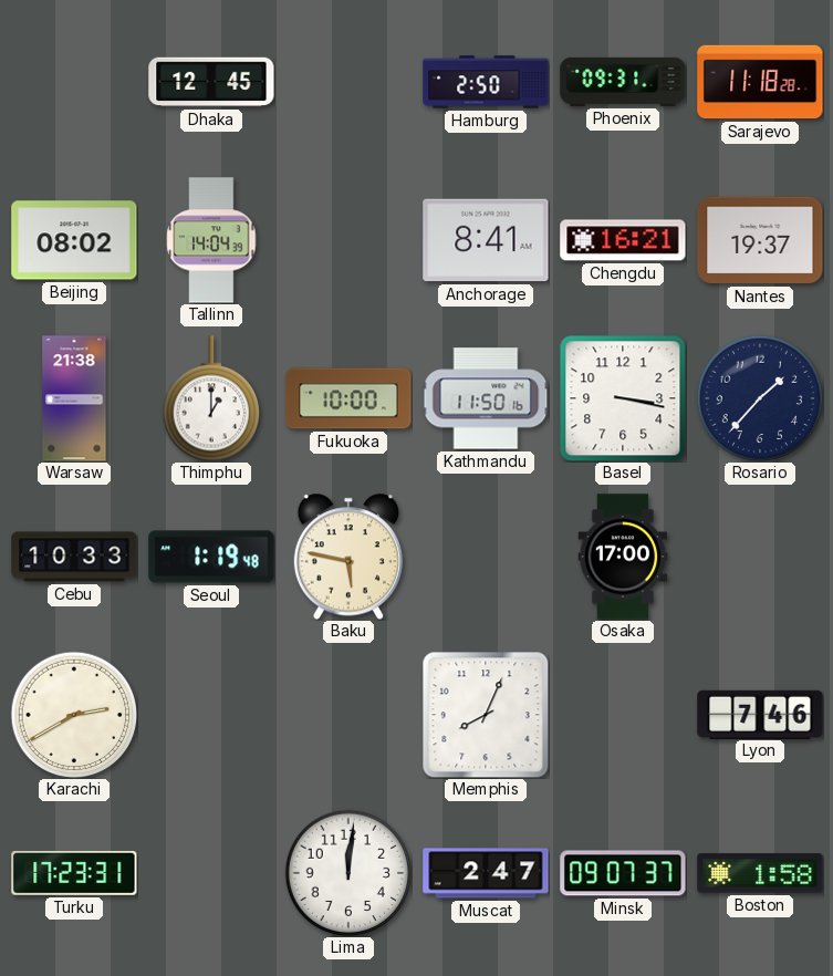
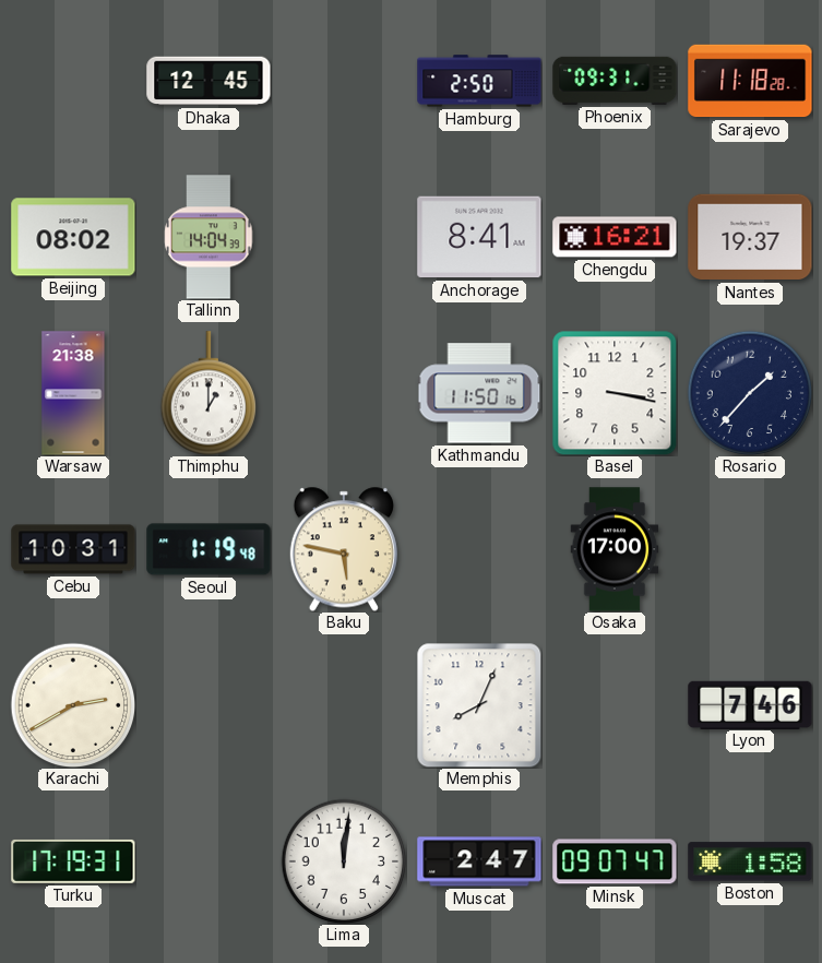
Fukuoka: 10:00 -> none (348, 398)
Cebu: 10:33 -> 10:31 (73, 549)
Turku: 17:23 -> 17:19 (73, 861)
Minsk: 09:07:37 -> 09:07:47 (615, 861)
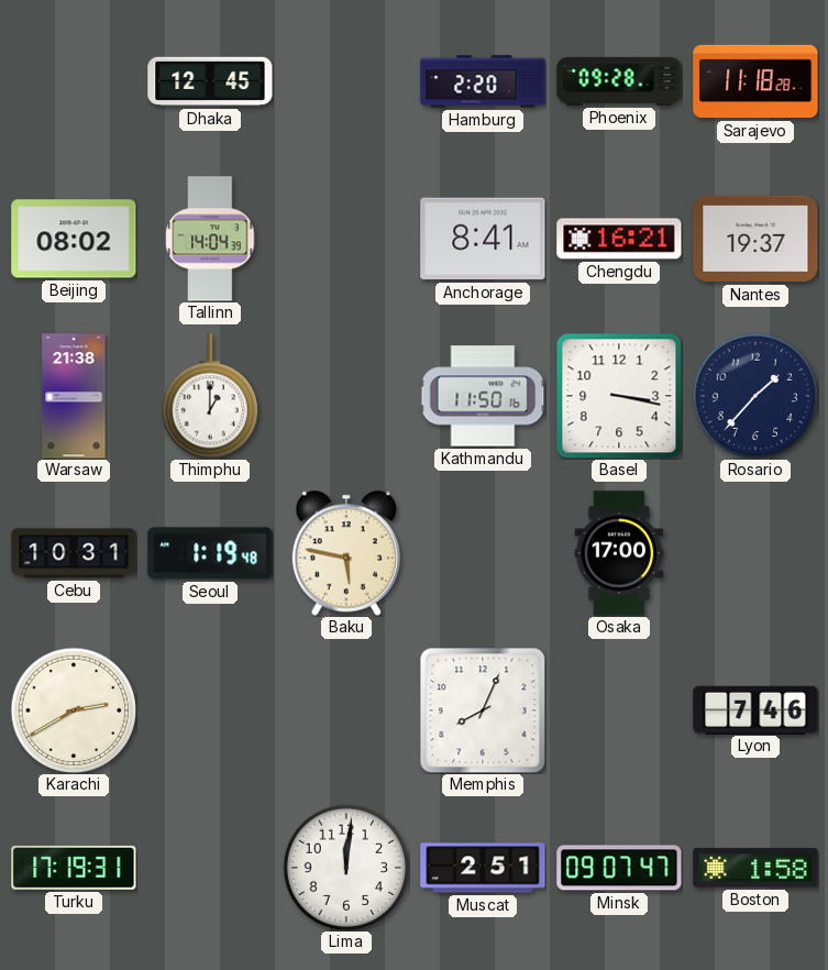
Hamburg: 2:50 -> 2:20 (483, 81)
Phoenix: 09:31 -> 09:28 (619, 81)
Muscat: 2:47 -> 2:51 (483, 868)
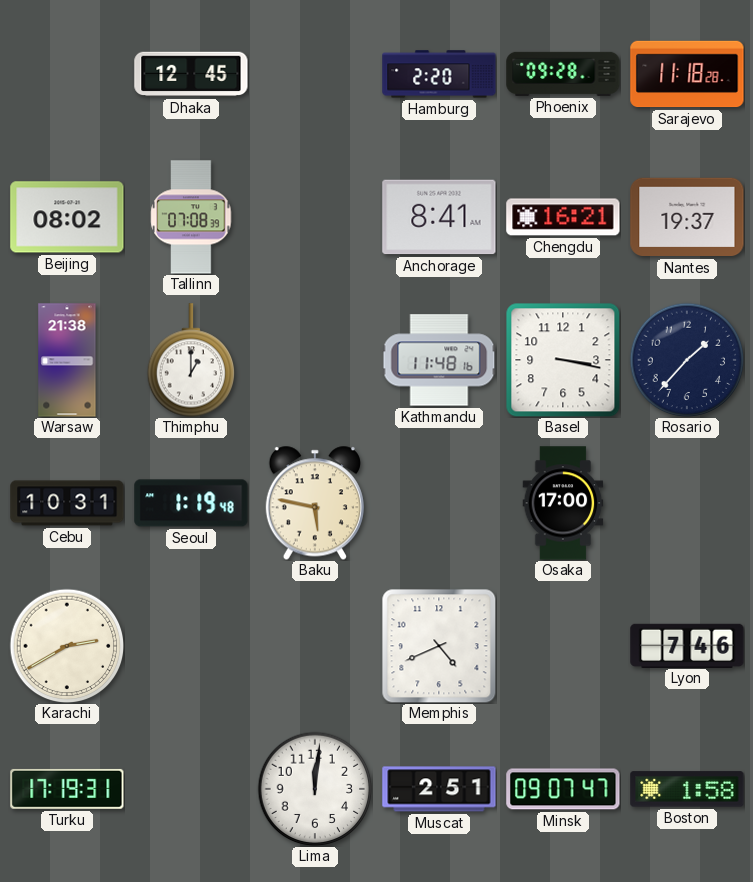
Tallinn: 14:04 -> 07:08 (191, 217)
Kathmandu: 11:50 -> 11:48 (439, 360)
Memphis: 8:04 -> 4:41 (439, 646)
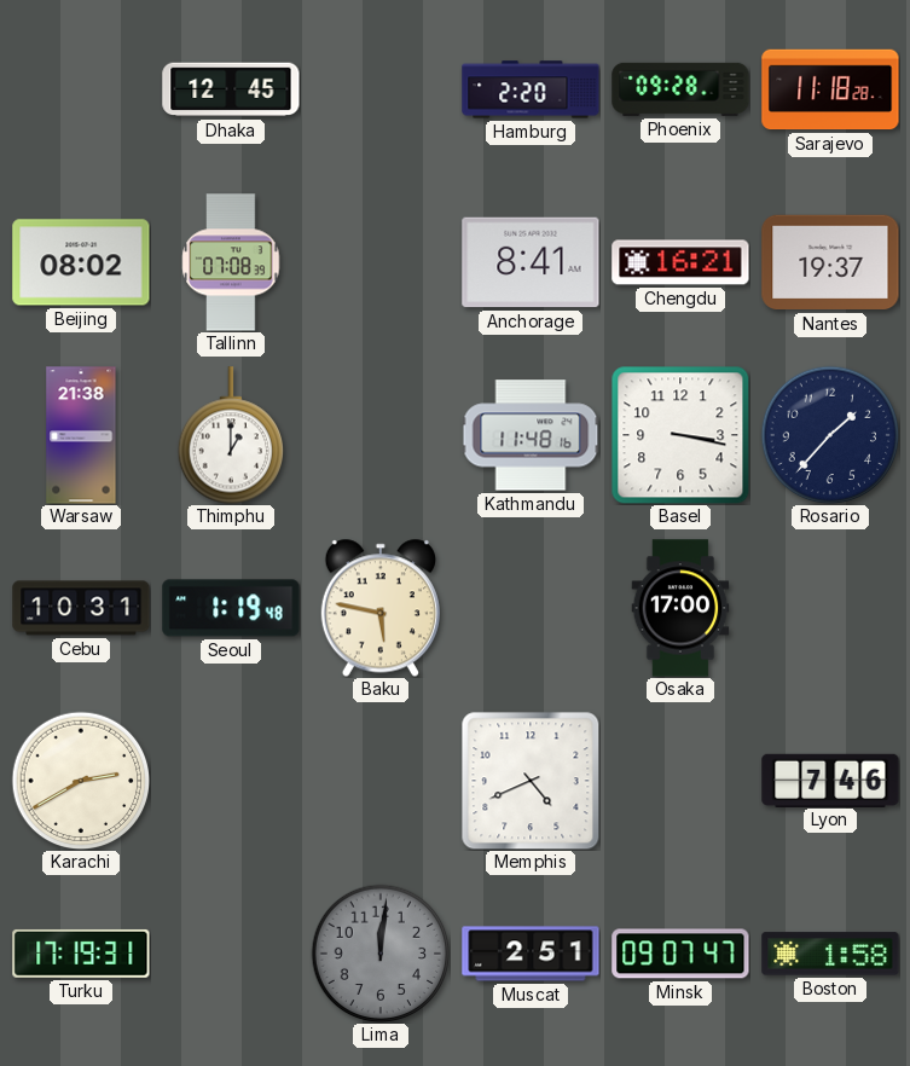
Lima dial: white -> grey (381, 954)
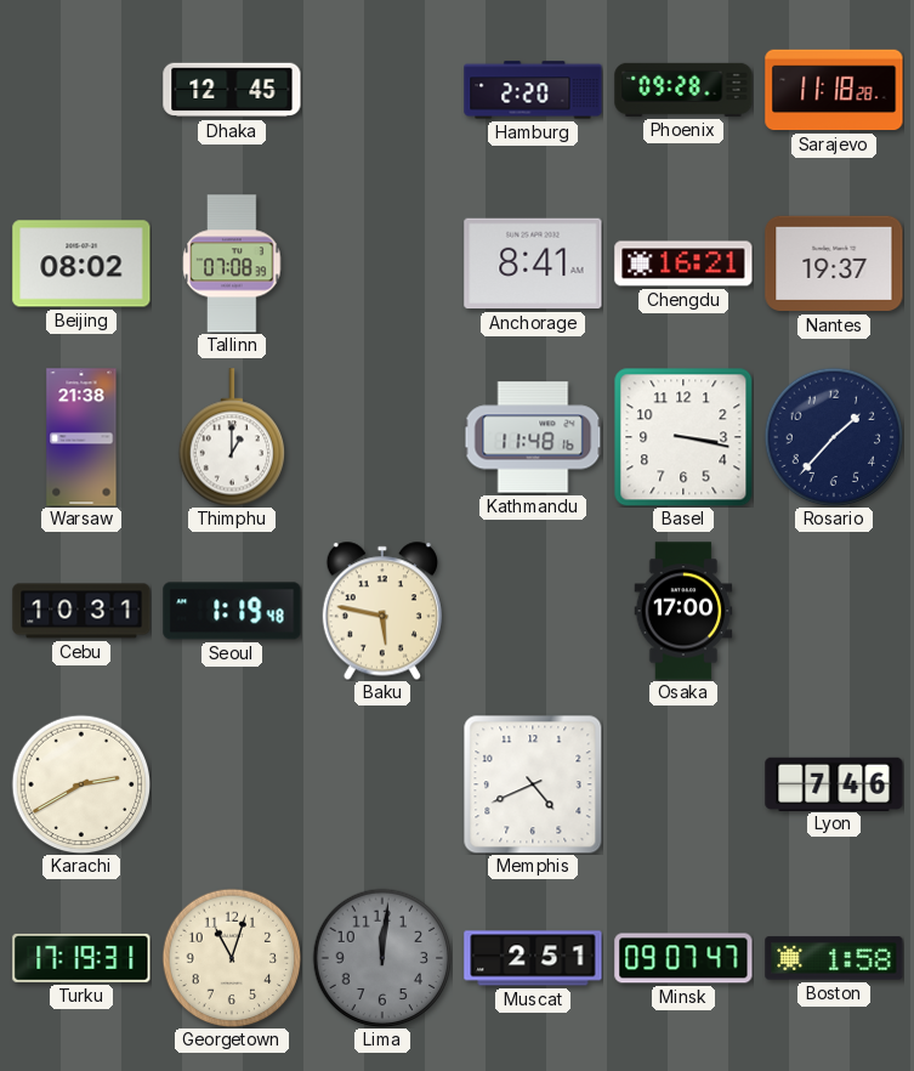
Georgetown: none -> 11:03 (232, 958)
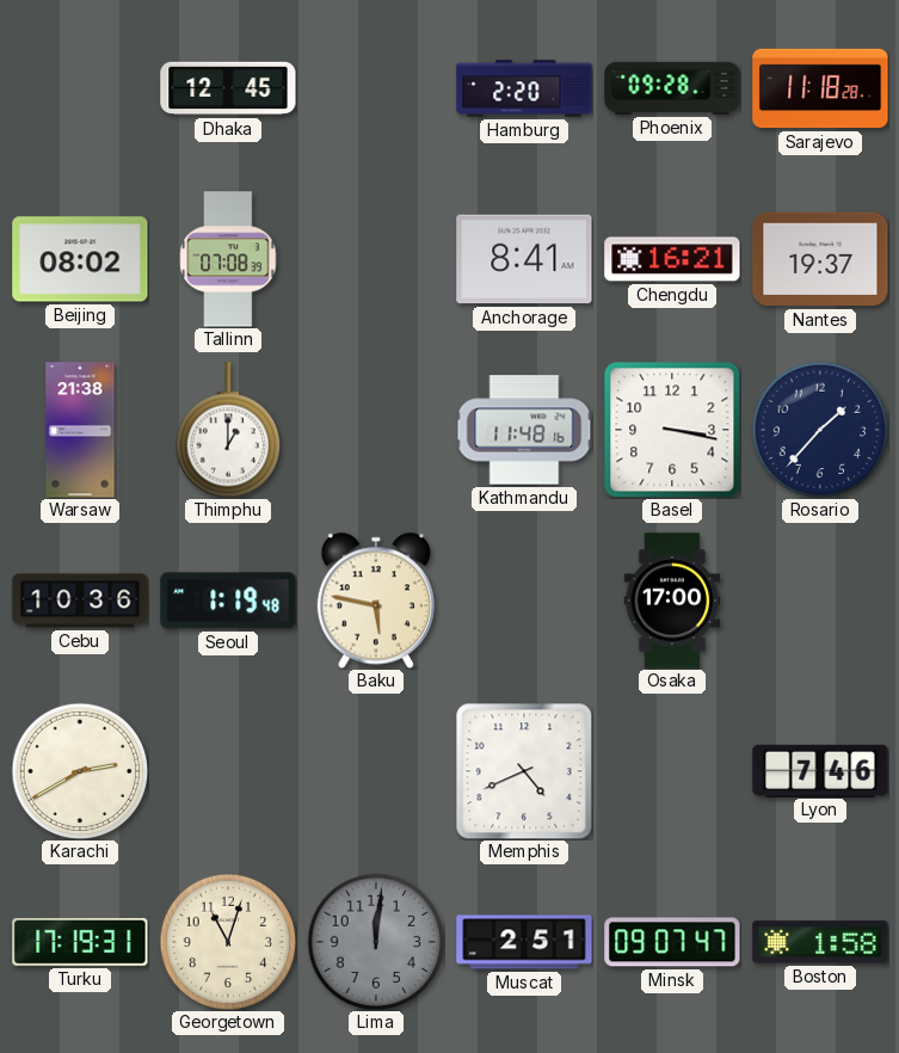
Cebu: 10:31 -> 10:36 (80, 601)
